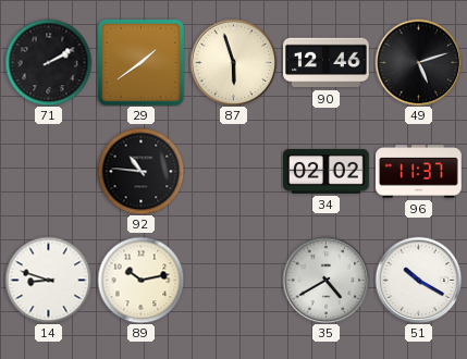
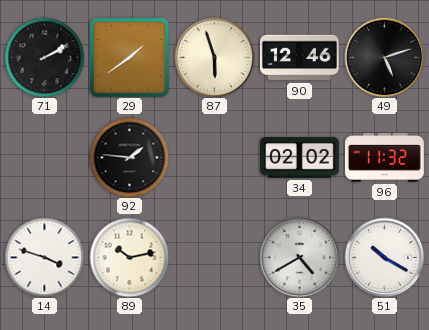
92: 10:46 -> 1:46 (129, 157)
96: 11:37 -> 11:32 (385, 158)
14: 8:48 -> 3:48 (44, 257)
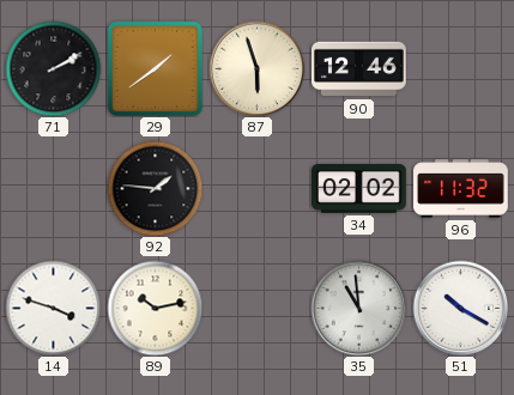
49: 5:12 -> none (384, 57)
35: 4:40 -> 10:59 (358, 308)
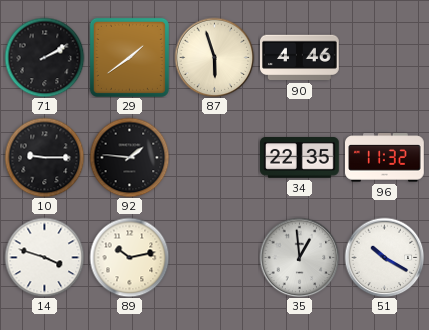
90: 12:46 -> 4:46 (300, 58)
10: none -> 9:15 (44, 157)
34: 02:02 -> 22:35 (300, 158)
35: 10:59 -> 12:59 (299, 257)
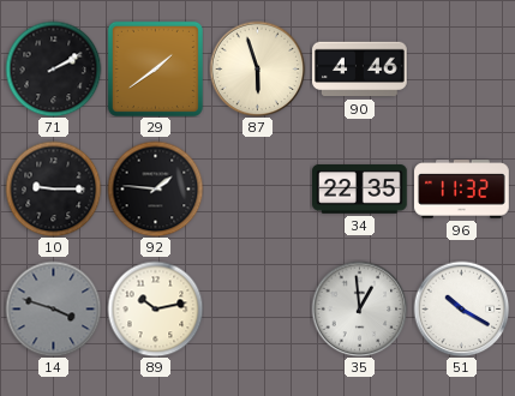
14 dial: white -> grey (53, 308)
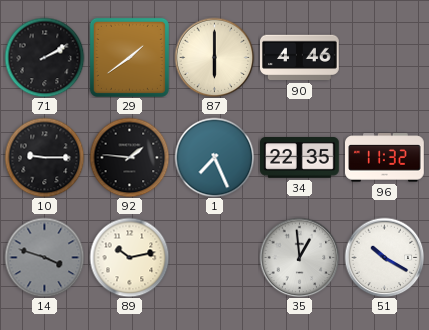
87: 5:57 -> 6:00 (214, 57)
1: none -> 7:26 (214, 157)
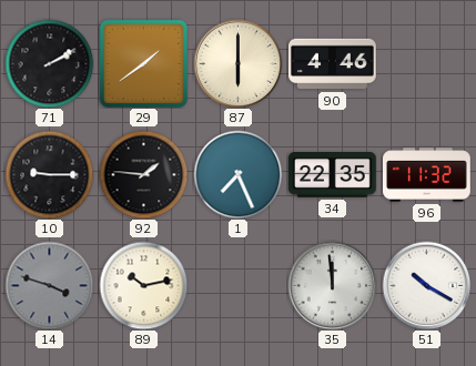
35: 12:59 -> 11:59 (332, 285)
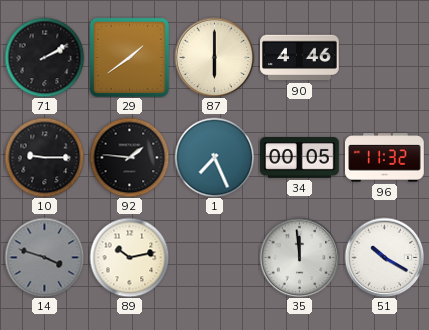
34: 22:35 -> 00:05 (300, 158)
